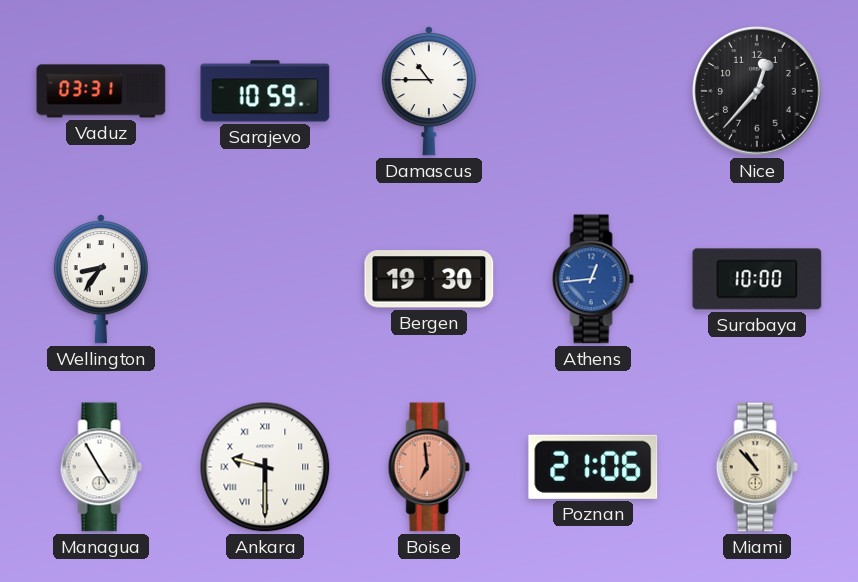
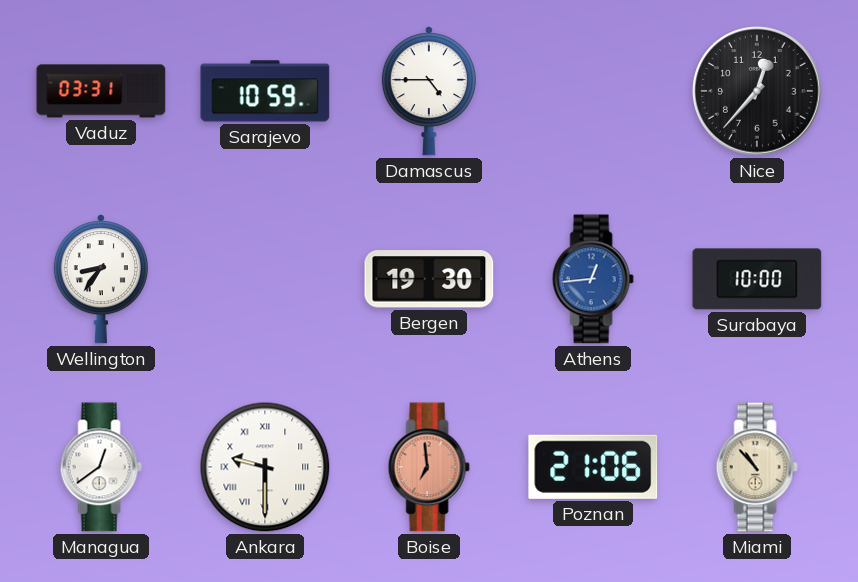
Damascus: 10:45 -> 4:45 (429, 92)
Managua: 4:55 -> 12:39 (101, 467)
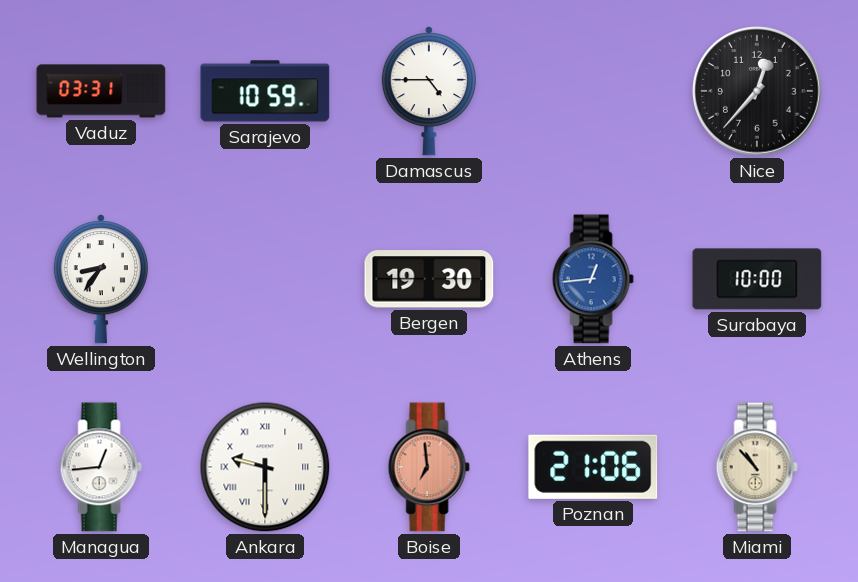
Managua: 12:39 -> 12:44 (101, 467)
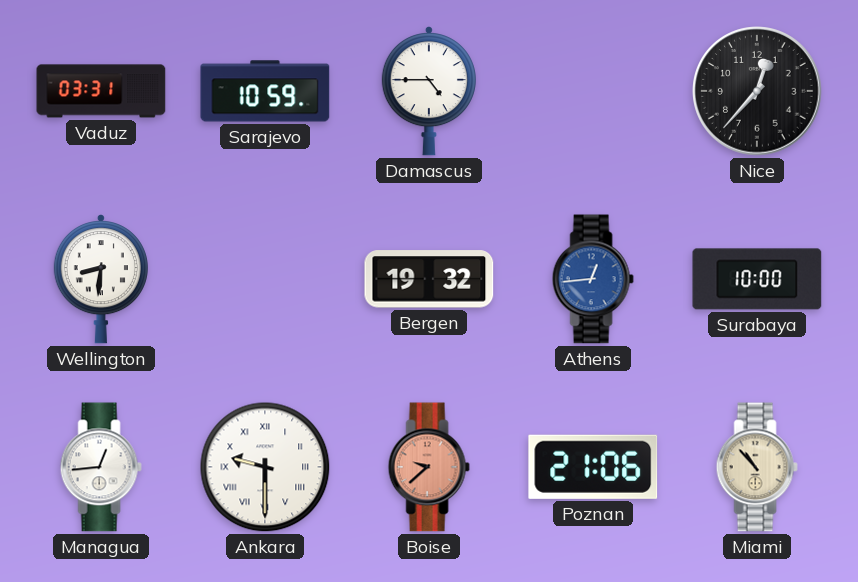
Wellington: 8:36 -> 8:31 (101, 280)
Bergen: 19:30 -> 19:32 (429, 279)
Boise: 6:59 -> 9:38 (429, 467)
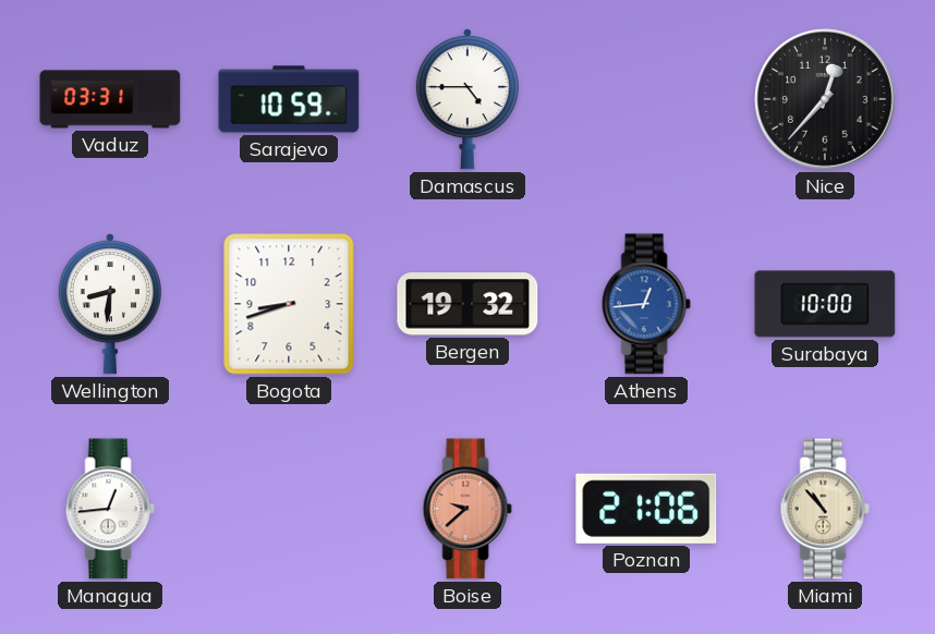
Bogota: none -> 8:42 (289, 304)
Ankara: 9:30 -> none (265, 467)
